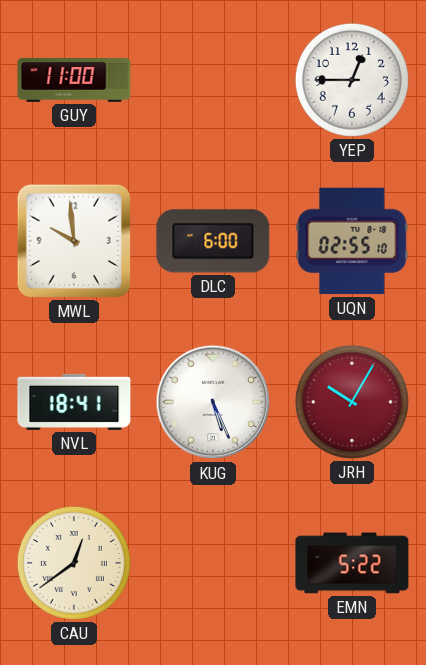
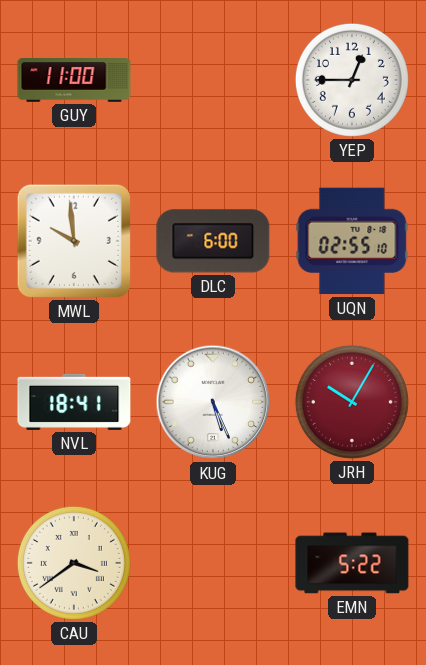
CAU: 12:39 -> 3:39 (74, 563)
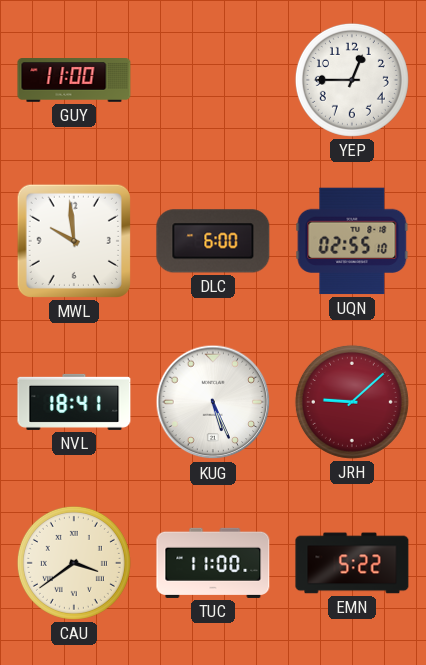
JRH: 10:05 -> 9:08 (352, 402)
TUC: none -> 11:00 (213, 563)
